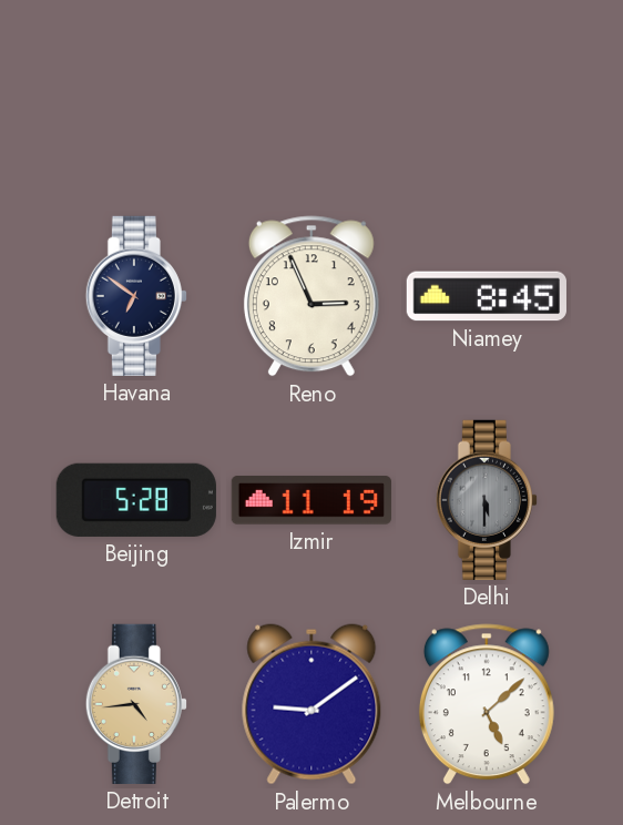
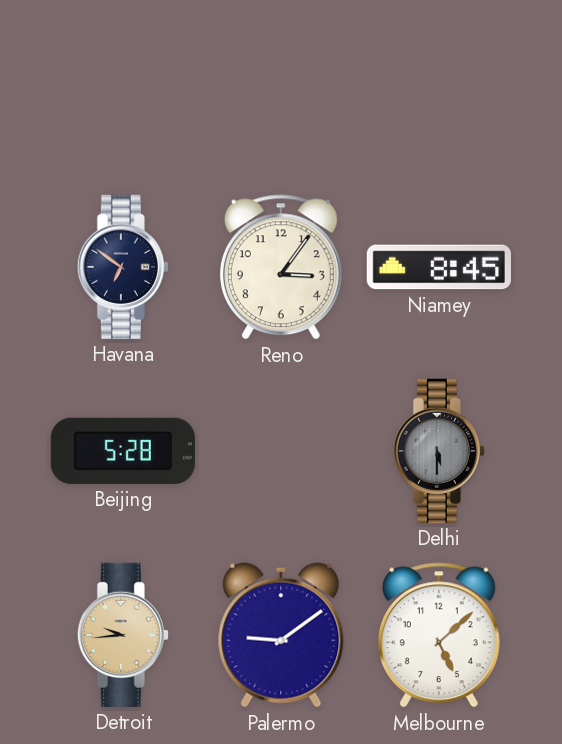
Reno: 2:56 -> 3:06 (281, 267)
Izmir: 11:19 -> none (311, 500)
Detroit: 4:44 -> 9:44 (123, 635)
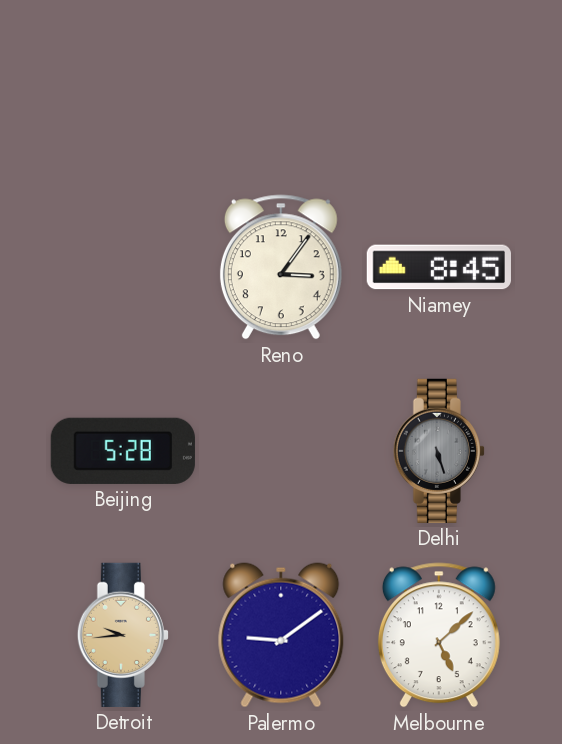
Havana: 6:51 -> none (123, 267)
Delhi: 5:30 -> 5:27 (439, 451)
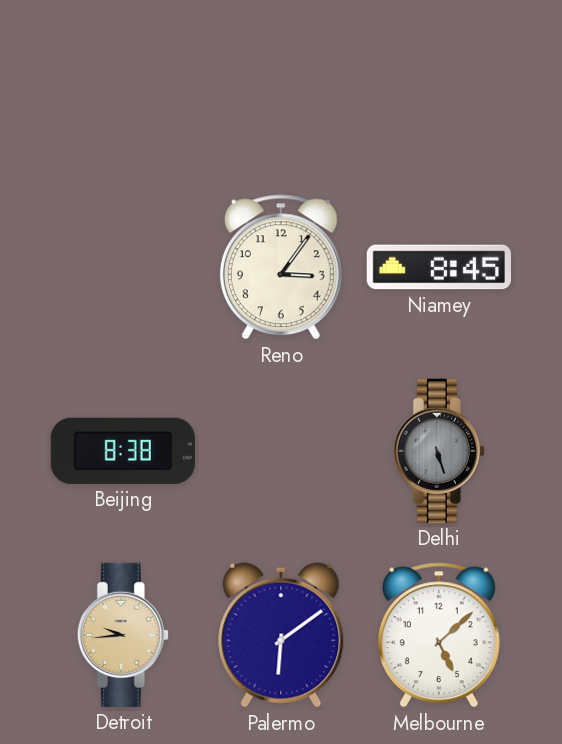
Beijing: 5:28 -> 8:38 (123, 451)
Palermo: 9:09 -> 6:09 (281, 635)
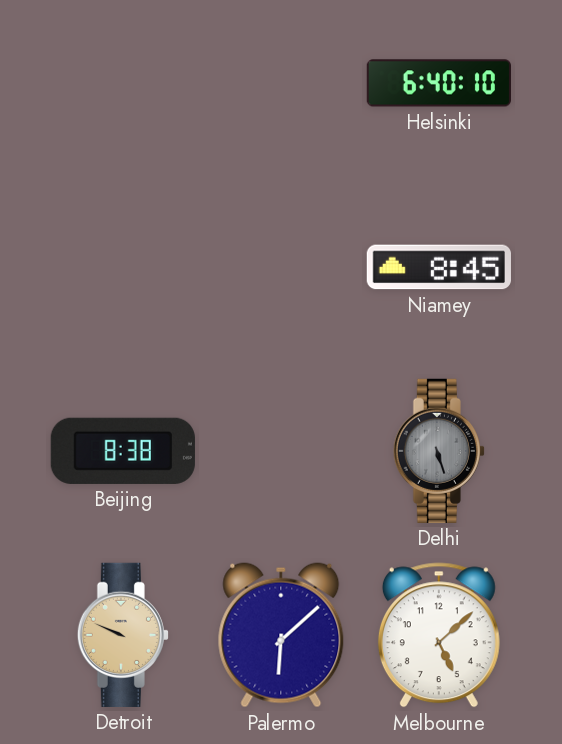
Helsinki: none -> 6:40 (439, 83)
Reno: 3:06 -> none (281, 267)
Detroit: 9:44 -> 9:49 (123, 635)
Palermo: 6:09 -> 6:08 (281, 635)
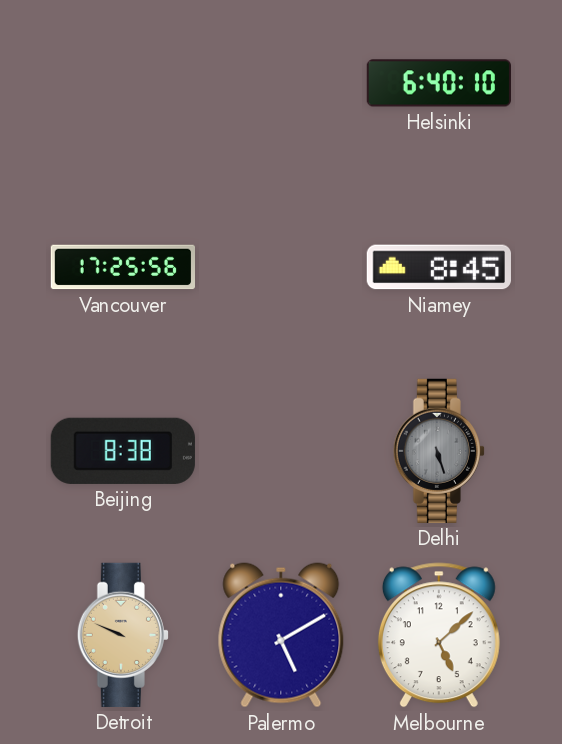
Vancouver: none -> 17:25 (122, 267)
Palermo: 6:08 -> 5:10 (281, 635)
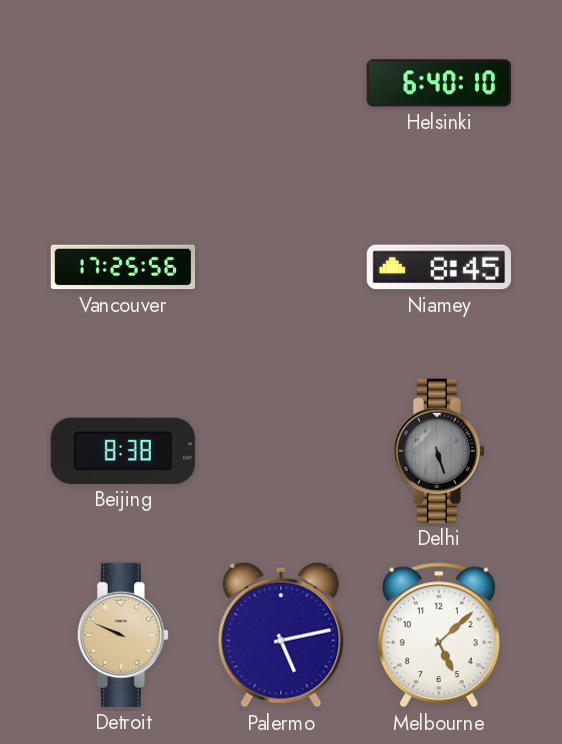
Palermo: 5:10 -> 5:13 (281, 635)
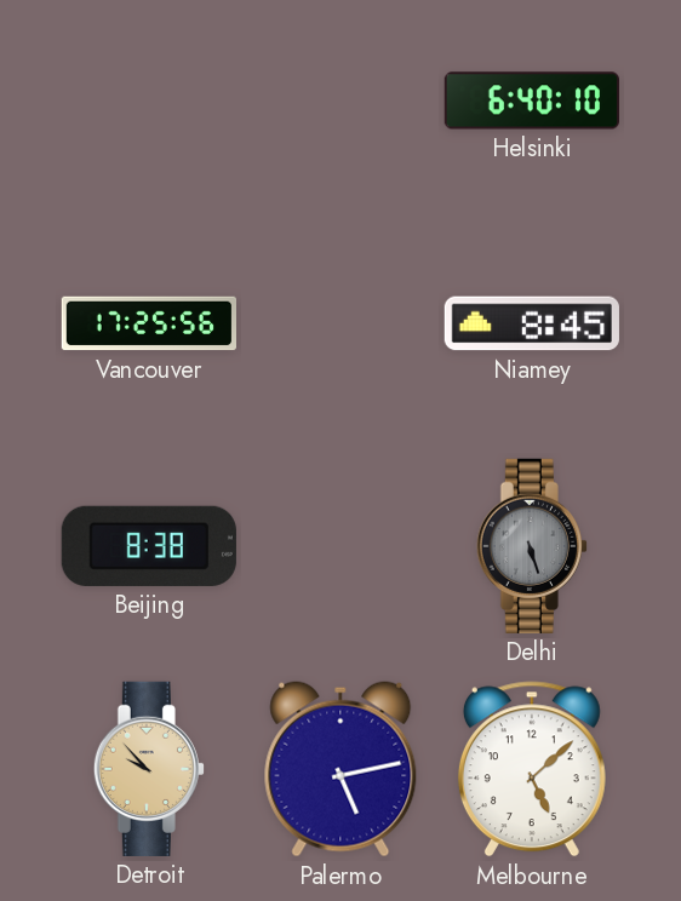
Detroit: 9:49 -> 9:53 (149, 769)
